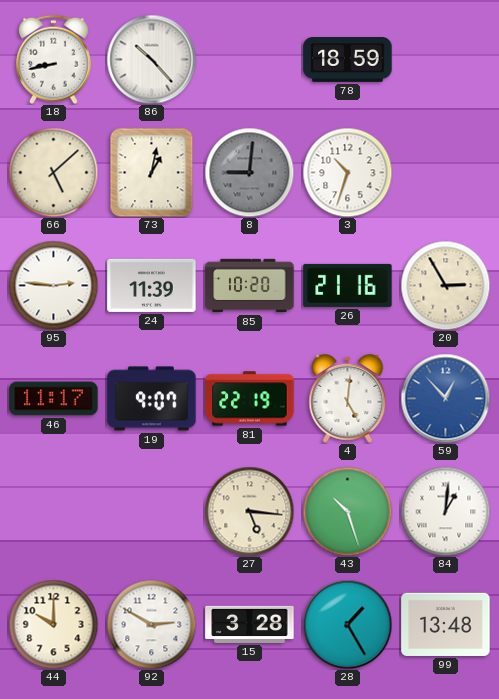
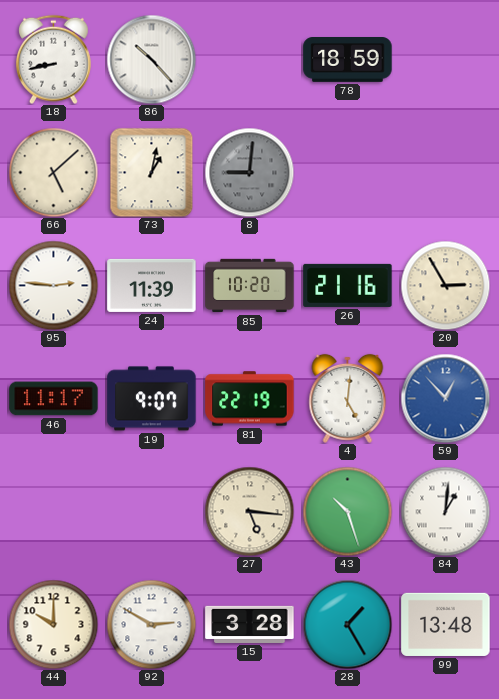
3: 10:33 -> none (347, 172)
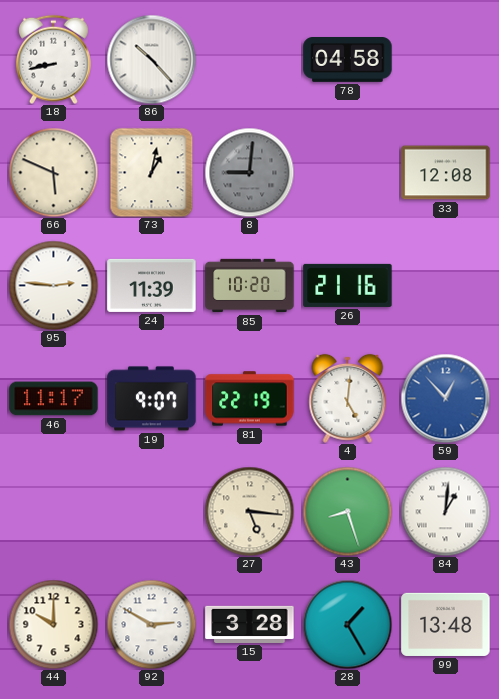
78: 18:59 -> 04:58 (348, 60)
66: 5:08 -> 5:49 (53, 172)
33: none -> 12:08 (446, 173)
20: 2:55 -> none (445, 285)
43: 10:27 -> 8:27 (347, 511)
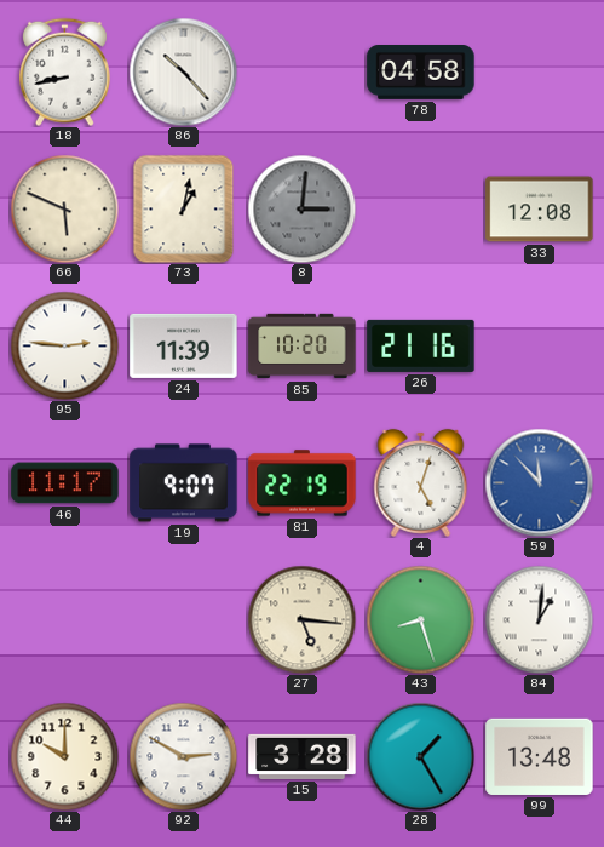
8: 9:01 -> 3:01 (301, 208)
4: 5:01 -> 5:03 (421, 482)
59: 12:53 -> 11:53 (539, 482)
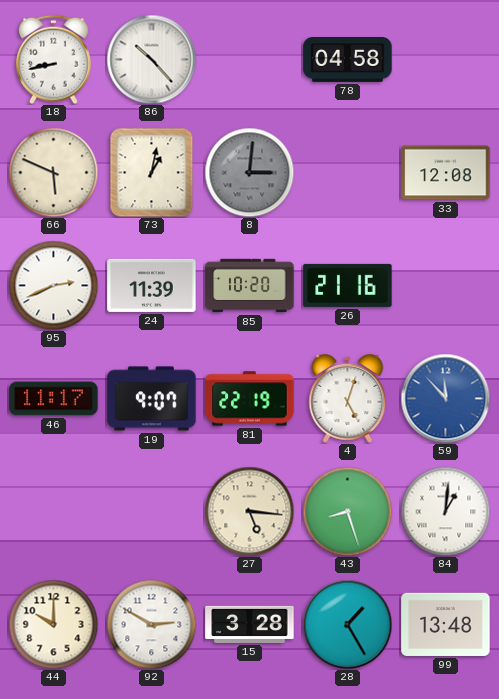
95: 2:46 -> 2:41 (53, 285)
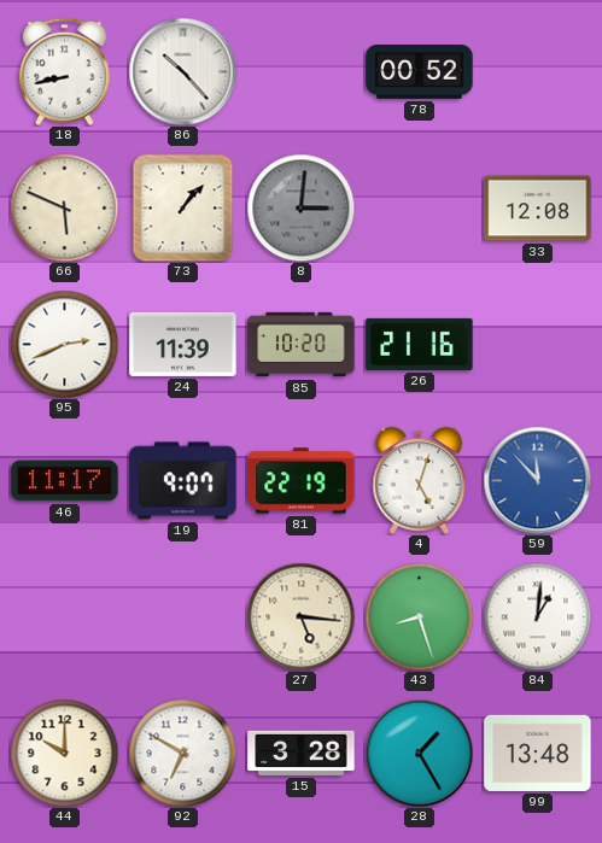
78: 04:58 -> 00:52 (420, 72)
73: 1:02 -> 1:07 (183, 207)
92: 2:50 -> 6:50 (182, 753)
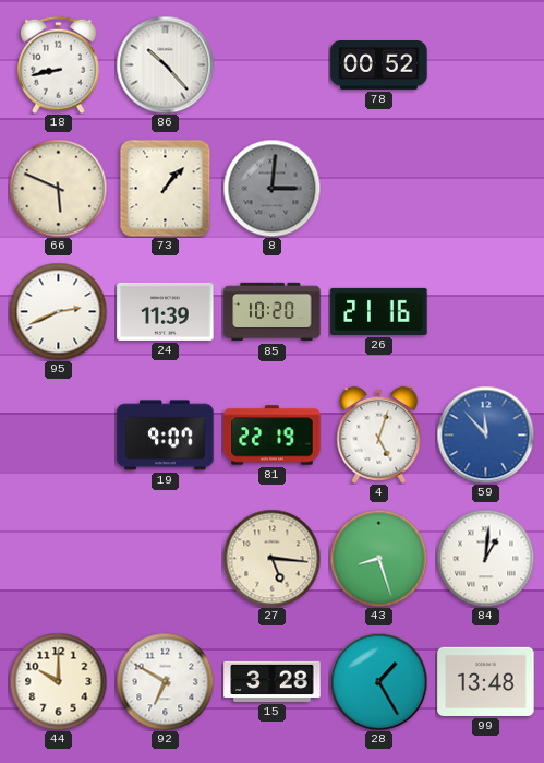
33: 12:08 -> none (538, 209)
46: 11:17 -> none (65, 481)
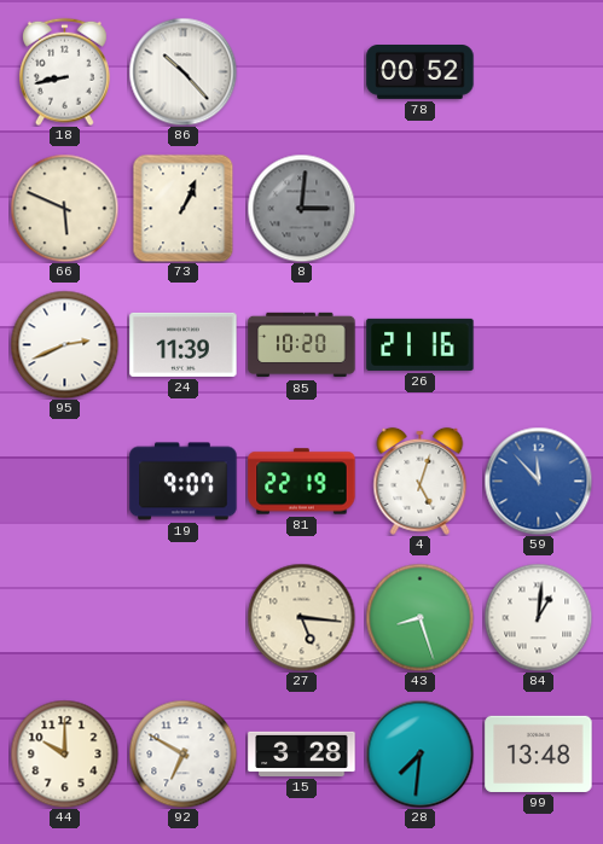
73: 1:07 -> 1:04 (184, 208)
28: 1:25 -> 7:31 (419, 753)
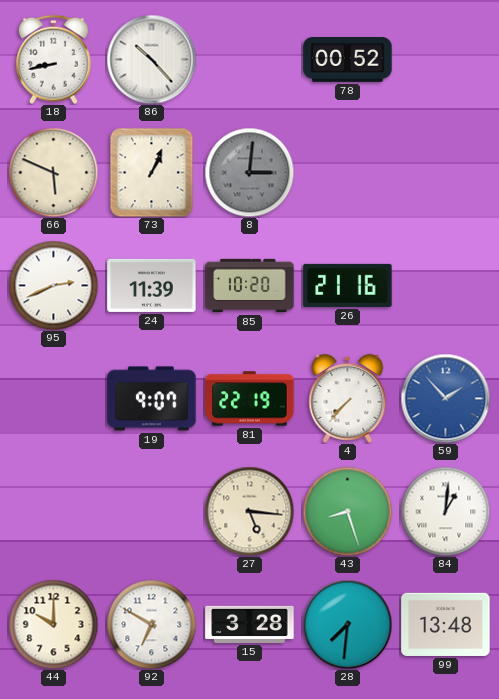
4: 5:03 -> 7:37 (348, 398)
59: 11:53 -> 1:53 (445, 398)
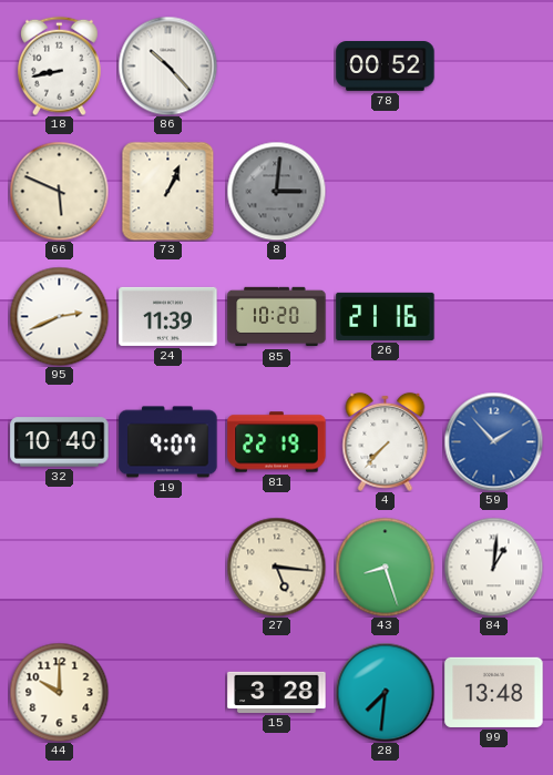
32: none -> 10:40 (60, 442)
92: 6:50 -> none (151, 624)
